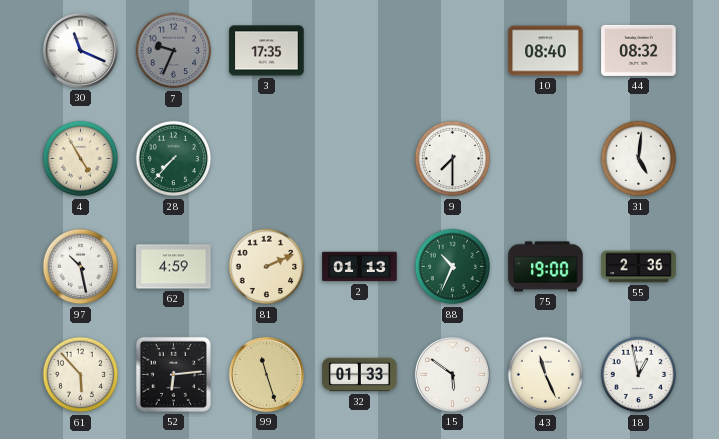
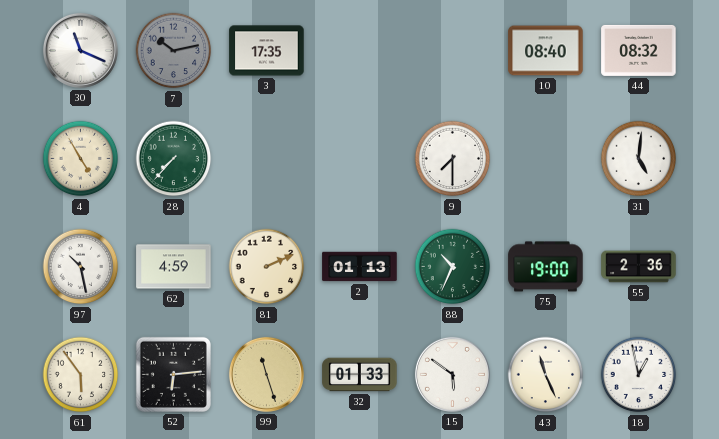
7: 9:34 -> 10:13 (174, 51)
61: 5:53 -> 5:54 (81, 375)
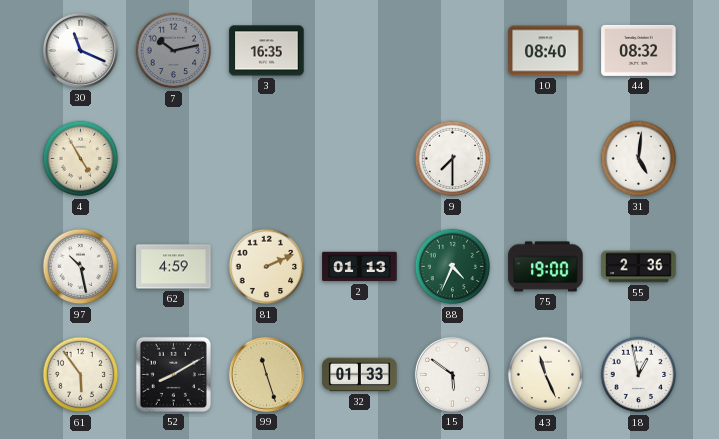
3: 17:35 -> 16:35 (267, 51)
28: 7:37 -> none (174, 159)
88: 10:34 -> 4:34 (453, 267)
52: 6:14 -> 8:10 (173, 374)
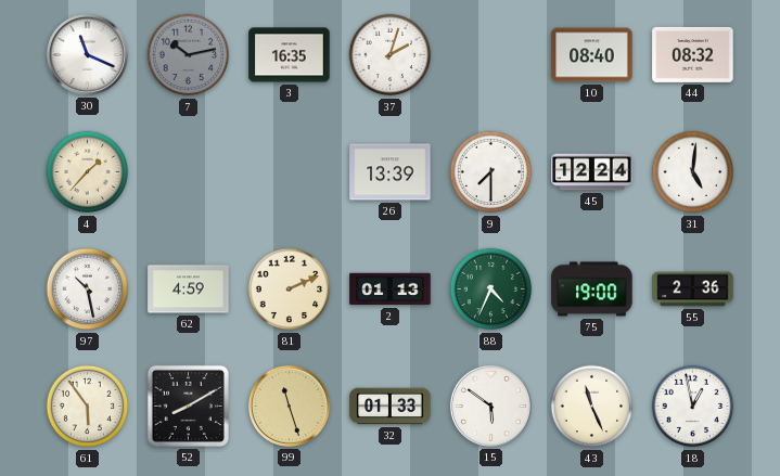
37: none -> 2:03 (391, 55)
4: 4:55 -> 1:37 (88, 172)
26: none -> 13:39 (391, 172)
45: none -> 12:24 (592, 172)
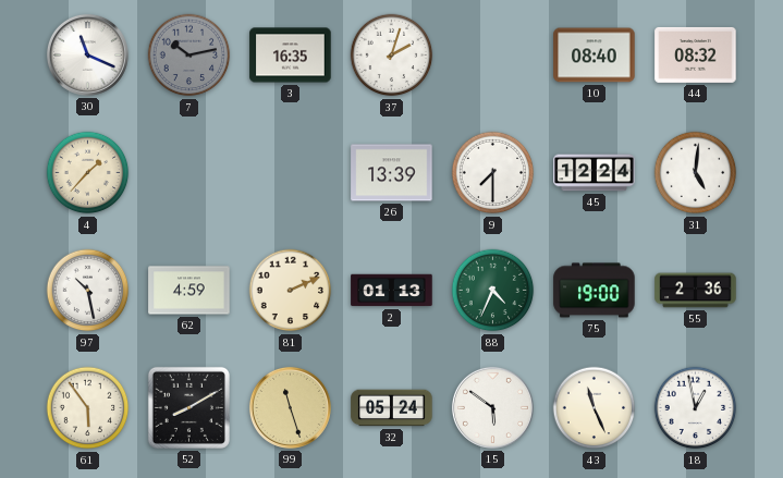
32: 01:33 -> 05:24 (392, 408)
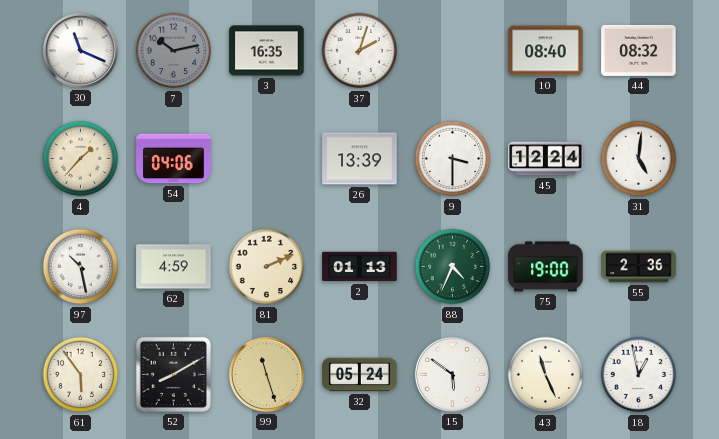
54: none -> 04:06 (174, 159)
9: 7:30 -> 3:30 (453, 159)
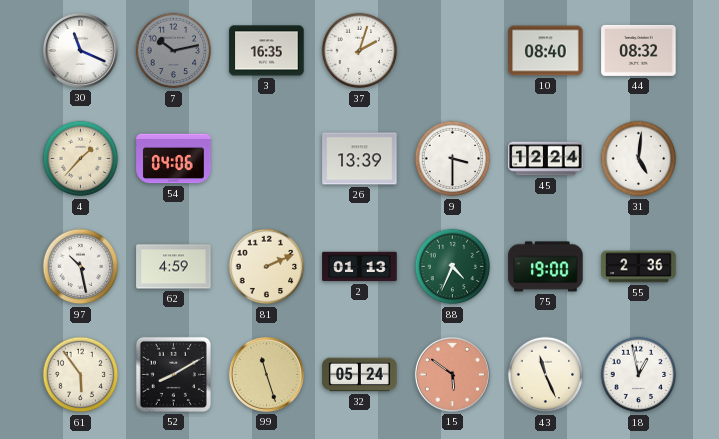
15 dial: white -> salmon (452, 374)
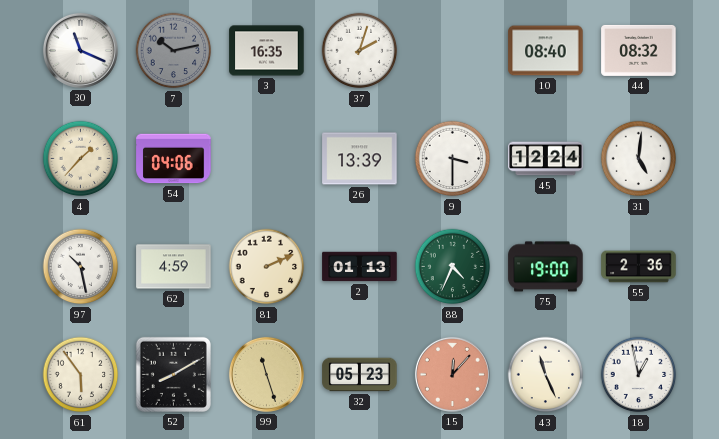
32: 05:24 -> 05:23 (360, 375)
15: 5:51 -> 12:07 (452, 374)
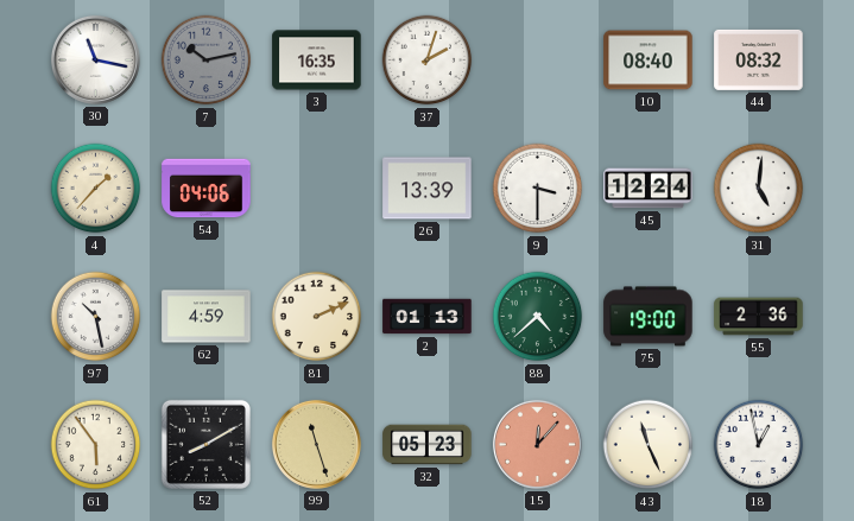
30: 11:19 -> 11:17 (95, 59)
88: 4:34 -> 4:38 (538, 317)
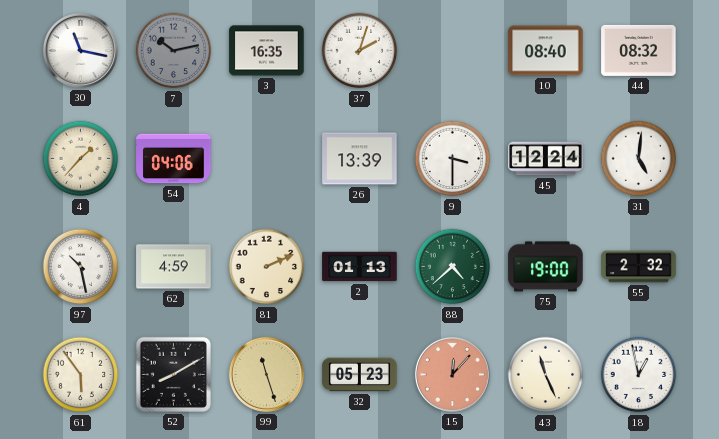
55: 2:36 -> 2:32 (639, 267)
